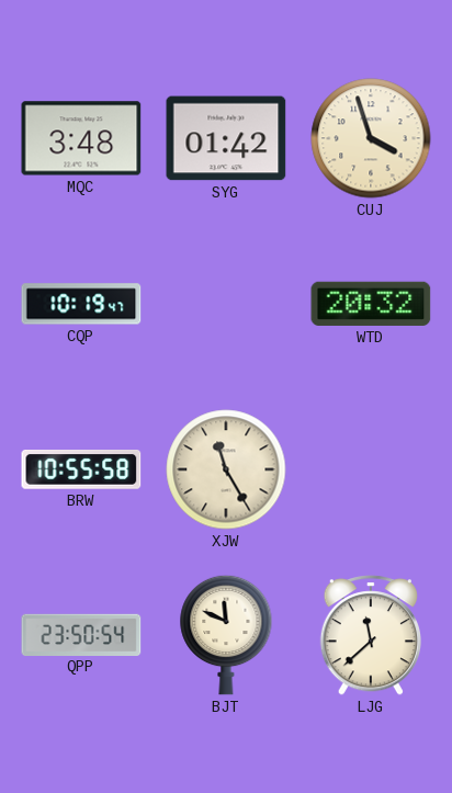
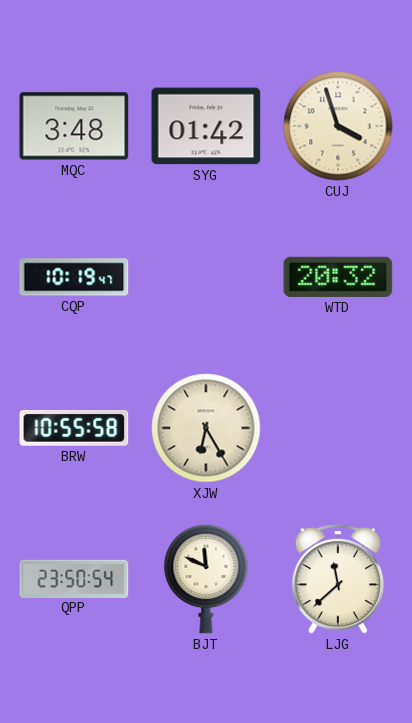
XJW: 11:25 -> 6:25 (206, 428)
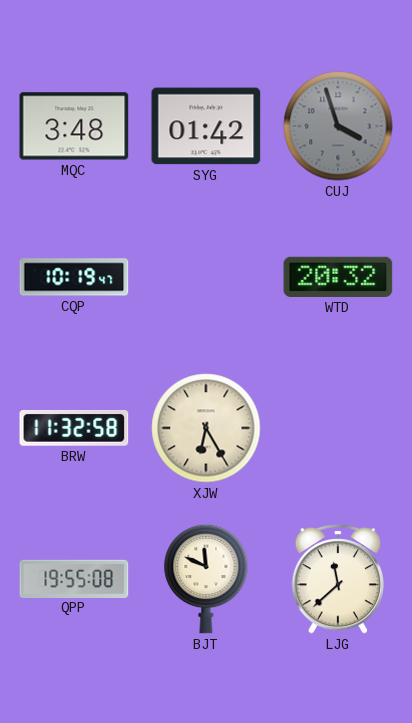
CUJ dial: cream -> grey (338, 126)
BRW: 10:55 -> 11:32 (74, 429)
QPP: 23:50 -> 19:55 (74, 578)
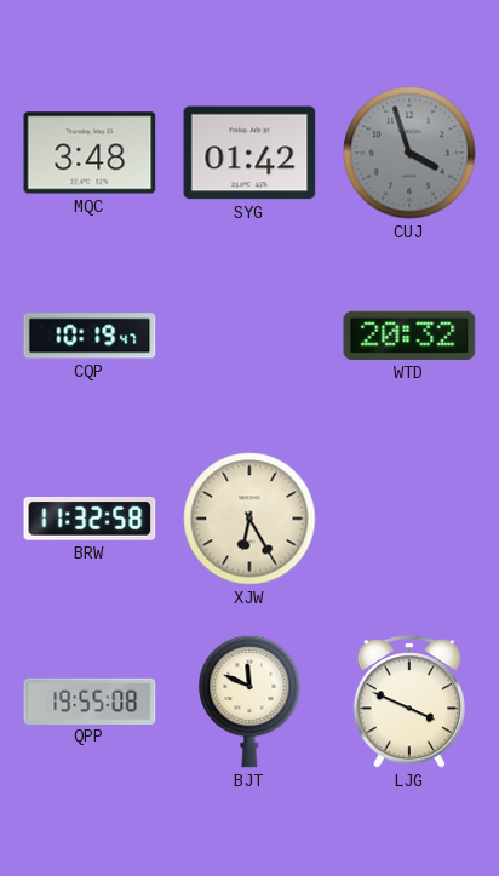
LJG: 11:38 -> 3:49 (408, 703)
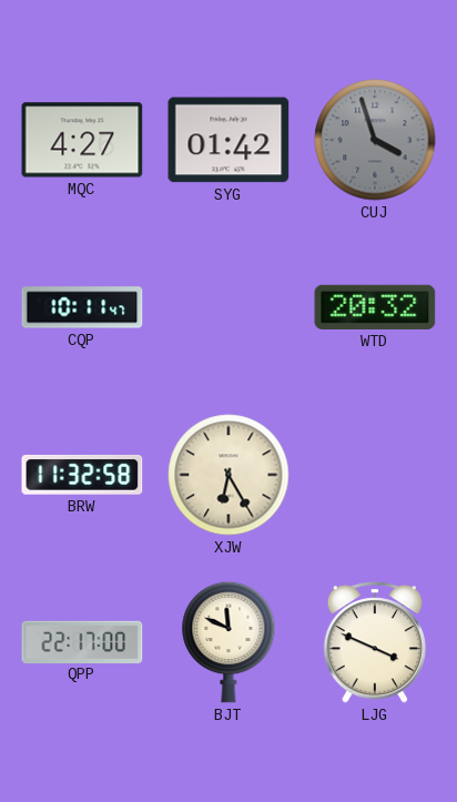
MQC: 3:48 -> 4:27 (82, 140)
CQP: 10:19 -> 10:11 (82, 307)
QPP: 19:55 -> 22:17 (82, 641)
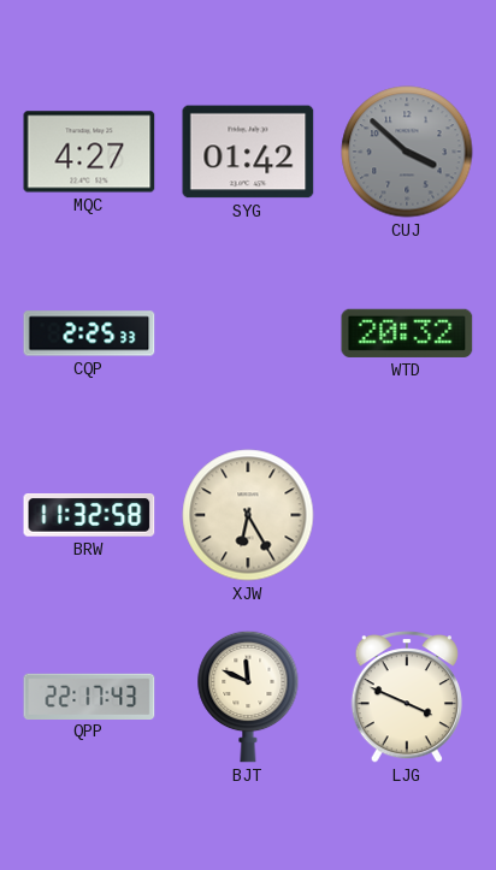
CUJ: 3:57 -> 3:52 (407, 152)
CQP: 10:11 -> 2:25 (89, 333)
QPP: 22:17:00 -> 22:17:43 (89, 696)
